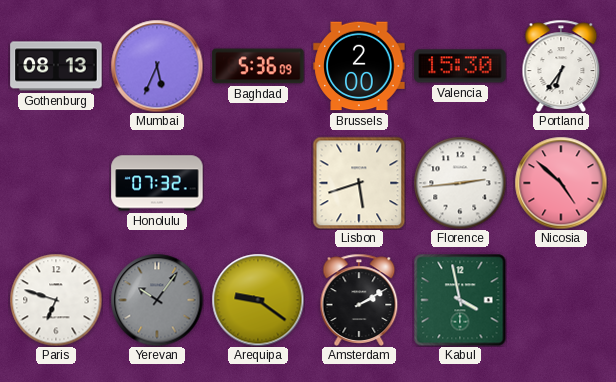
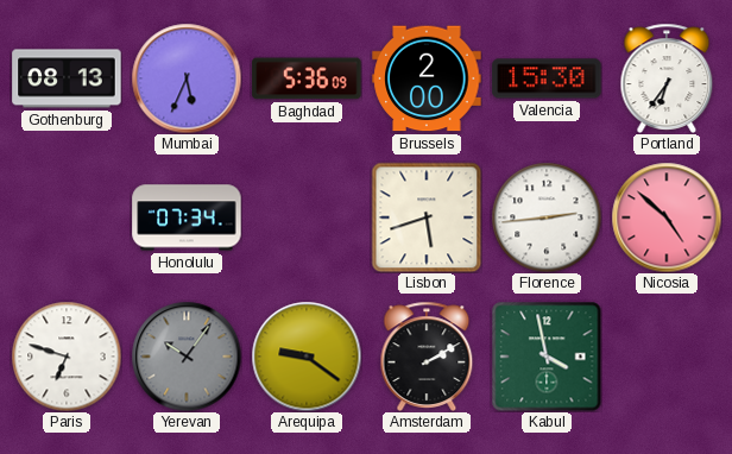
Honolulu: 07:32 -> 07:34 (187, 217)
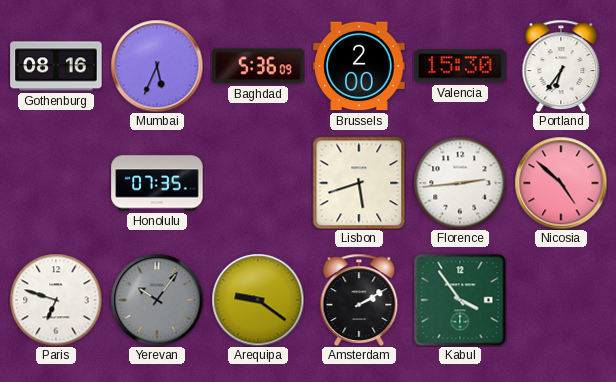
Gothenburg: 08:13 -> 08:16 (56, 66)
Honolulu: 07:34 -> 07:35 (157, 183)
Kabul: 3:58 -> 3:54 (460, 300)
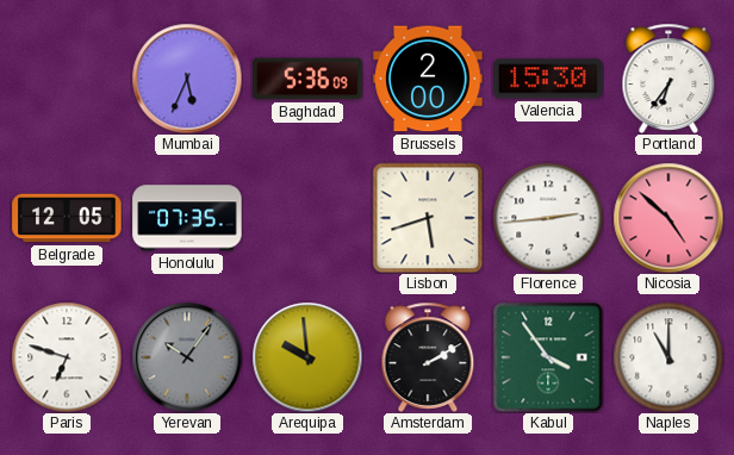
Gothenburg: 08:16 -> none (56, 66)
Belgrade: none -> 12:05 (67, 218)
Arequipa: 9:21 -> 9:59 (307, 357)
Naples: none -> 11:00 (668, 357)
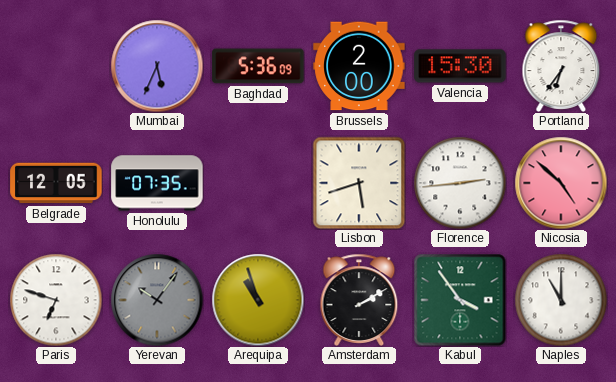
Arequipa: 9:59 -> 10:57 (258, 300)
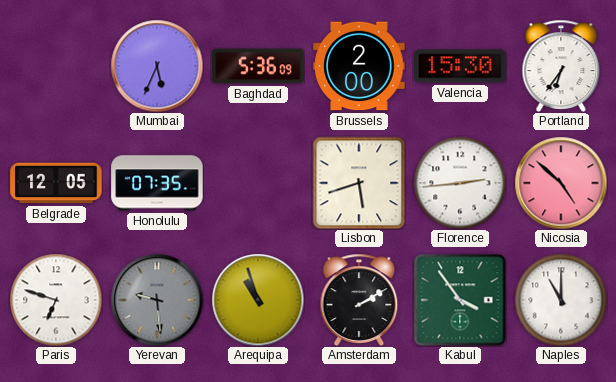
Yerevan: 10:06 -> 9:29 (157, 300)
